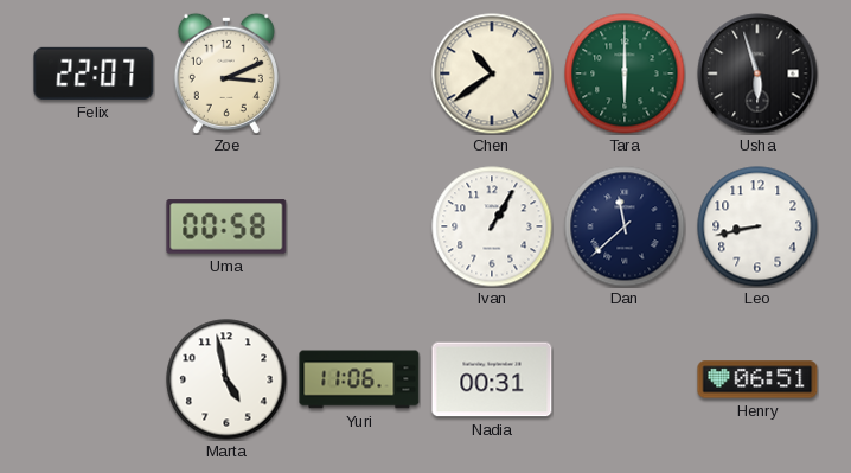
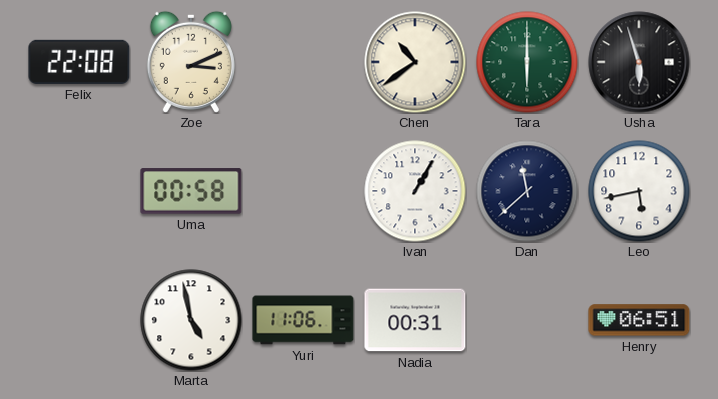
Felix: 22:07 -> 22:08 (79, 62)
Leo: 8:43 -> 5:43 (639, 191)
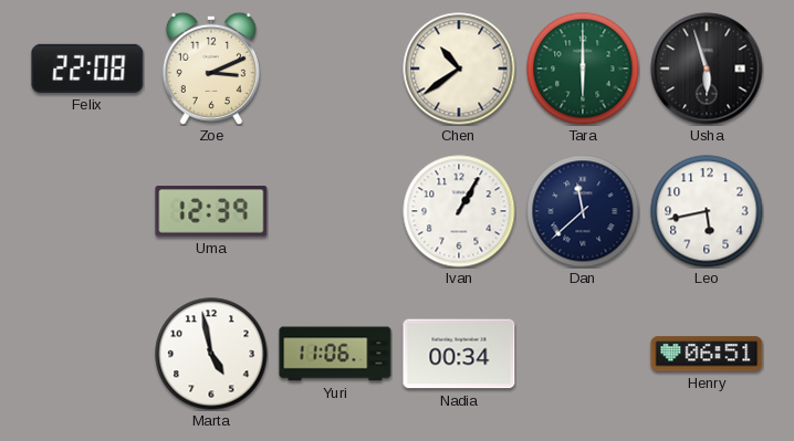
Uma: 00:58 -> 12:39 (211, 211)
Nadia: 00:31 -> 00:34 (459, 354)
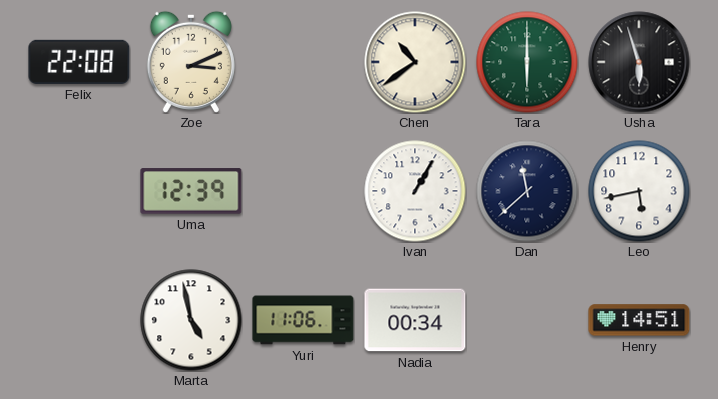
Henry: 06:51 -> 14:51 (639, 320)
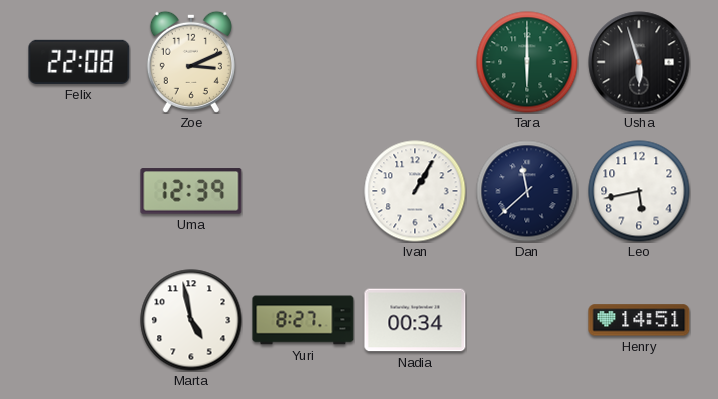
Chen: 10:39 -> none (415, 62)
Yuri: 11:06 -> 8:27 (303, 320)
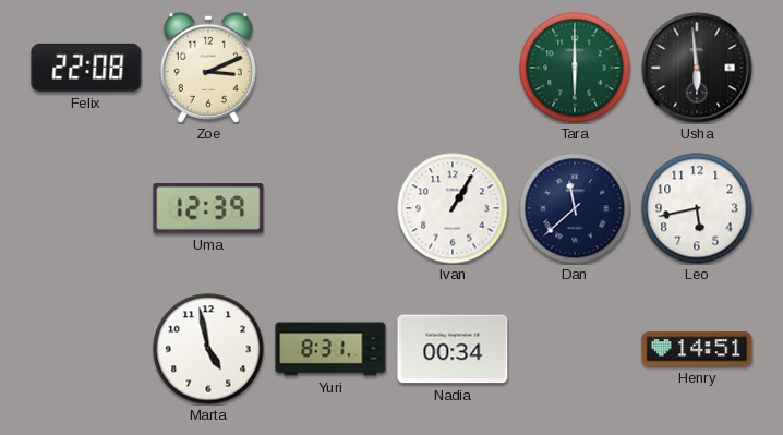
Usha: 5:57 -> 5:59 (697, 68)
Yuri: 8:27 -> 8:31 (330, 349)
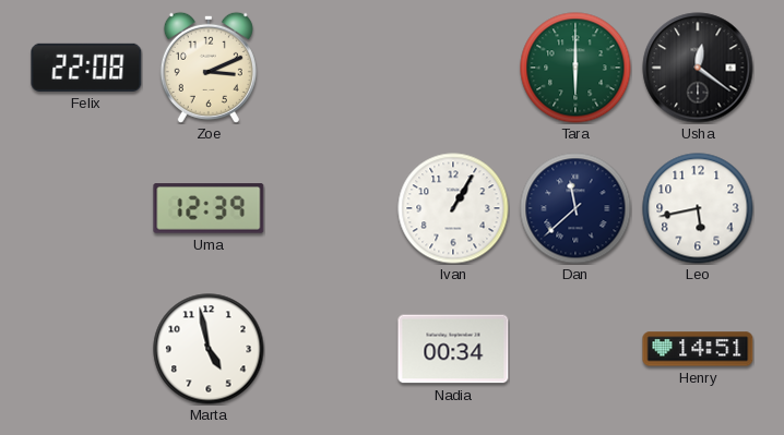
Usha: 5:59 -> 12:21 (698, 68)
Yuri: 8:31 -> none (330, 349)
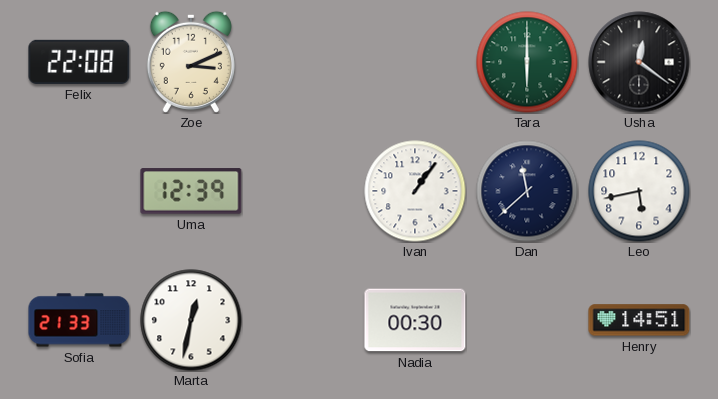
Ivan: 1:05 -> 1:06 (415, 191)
Sofia: none -> 21:33 (79, 320)
Marta: 4:58 -> 12:32 (191, 320)
Nadia: 00:34 -> 00:30 (415, 320)
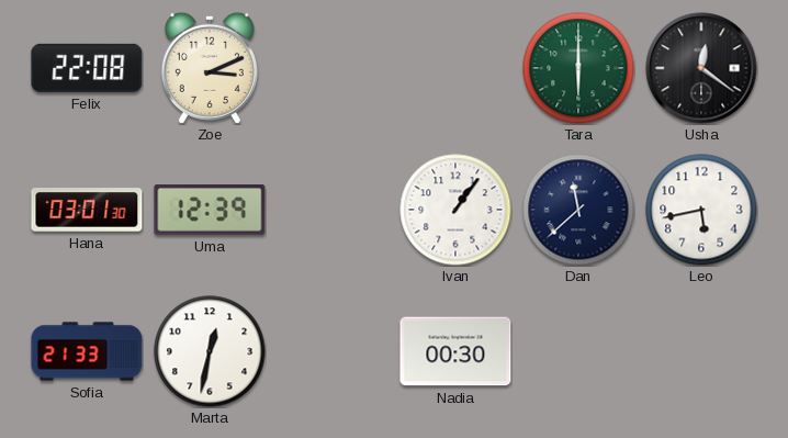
Hana: none -> 03:01 (87, 210)
Henry: 14:51 -> none (639, 320)
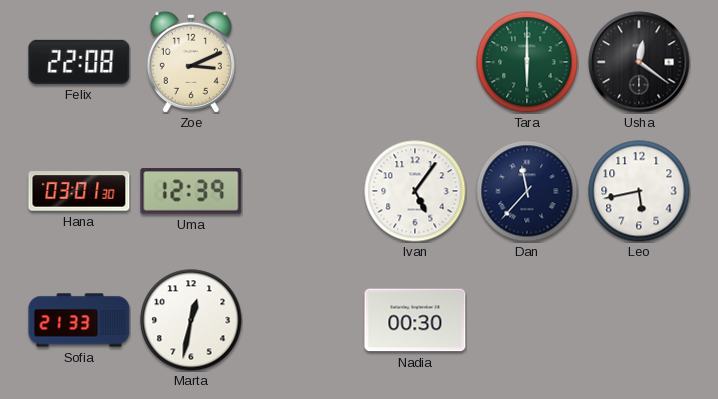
Ivan: 1:06 -> 5:06 (415, 191)
Dan: 11:38 -> 11:37 (527, 191)
